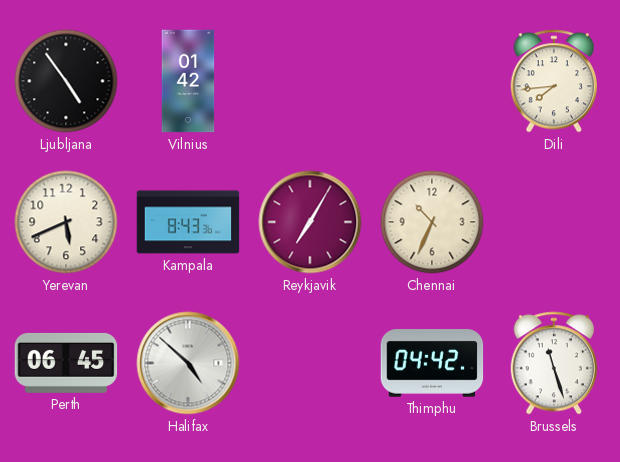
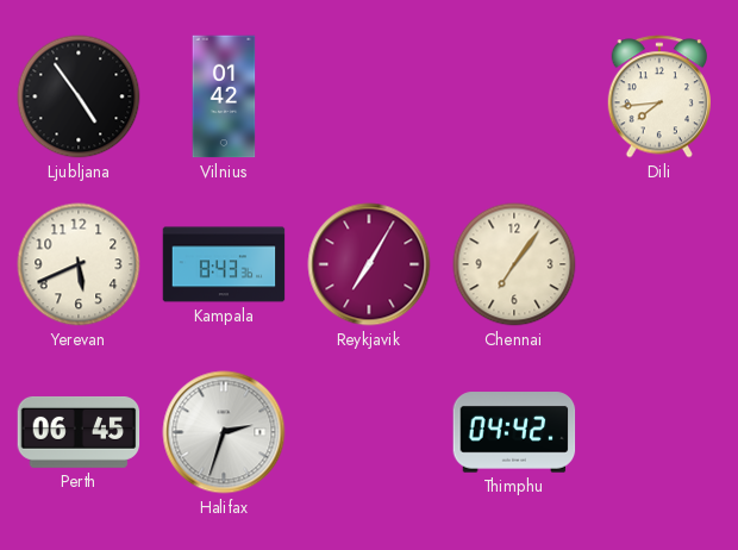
Chennai: 10:34 -> 7:06 (514, 264)
Halifax: 4:52 -> 2:33 (224, 432)
Brussels: 11:27 -> none (553, 363)
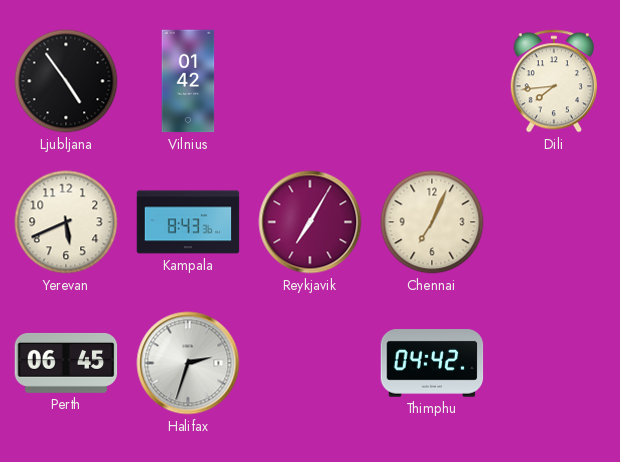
Chennai: 7:06 -> 7:04 (432, 222)
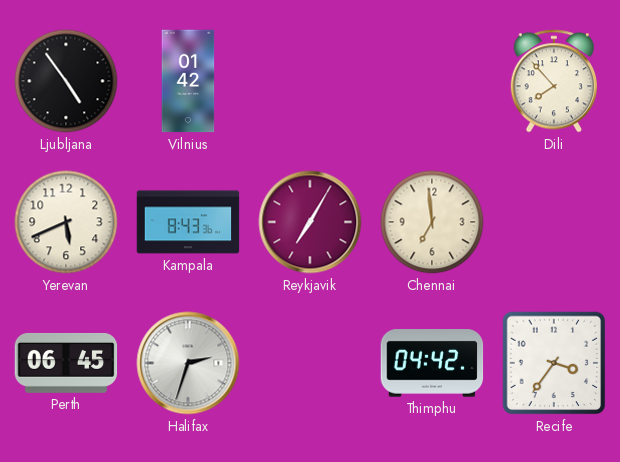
Dili: 7:44 -> 7:53 (553, 81)
Chennai: 7:04 -> 6:59 (432, 222)
Recife: none -> 3:36 (554, 363)
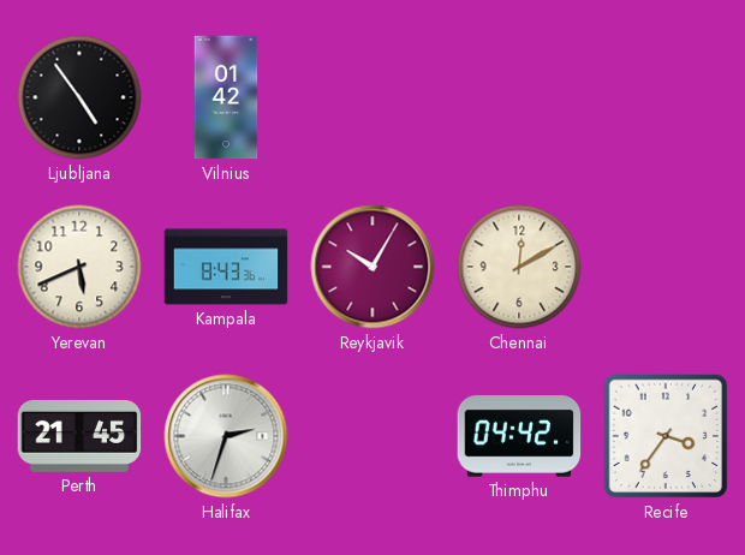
Dili: 7:53 -> none (553, 81)
Reykjavik: 7:05 -> 10:05 (372, 267)
Chennai: 6:59 -> 12:10 (519, 267)
Perth: 06:45 -> 21:45 (79, 436)
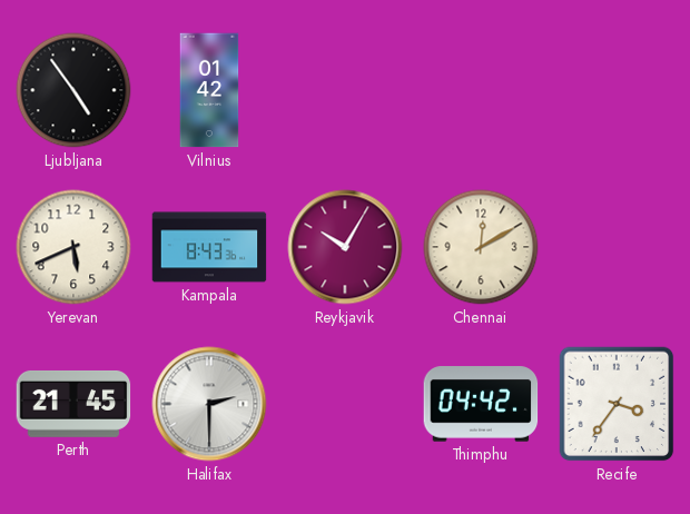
Halifax: 2:33 -> 2:30 (209, 404)
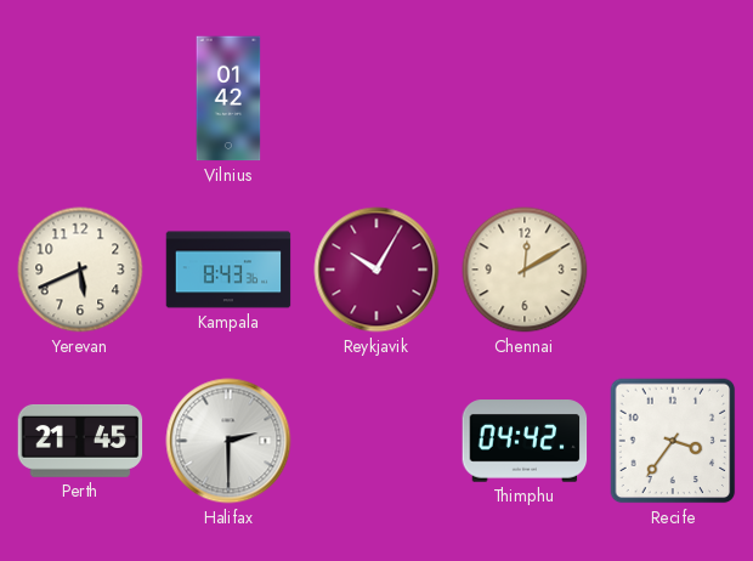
Ljubljana: 4:54 -> none (73, 90)
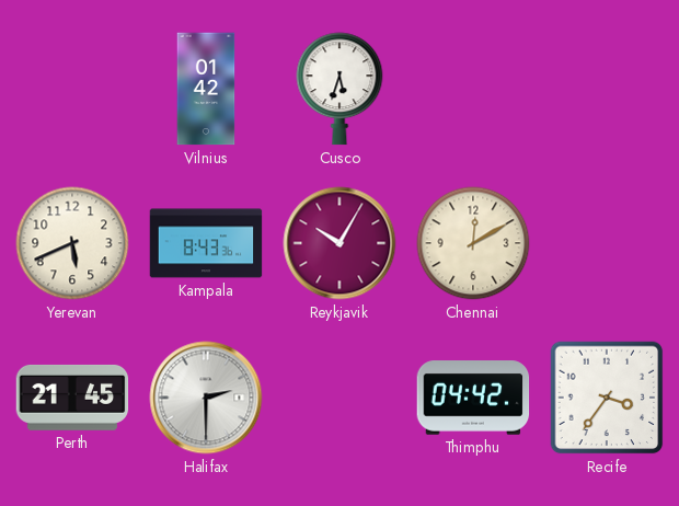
Cusco: none -> 5:33 (339, 89)
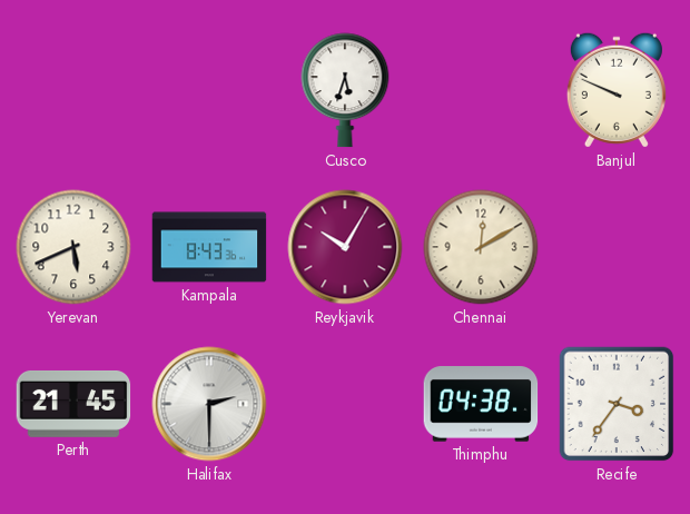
Vilnius: 01:42 -> none (206, 89)
Banjul: none -> 9:49 (617, 90)
Thimphu: 04:42 -> 04:38 (481, 404)
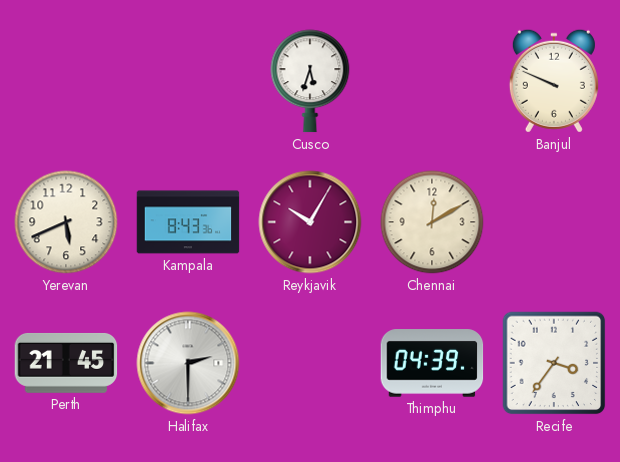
Thimphu: 04:38 -> 04:39 (432, 363)
